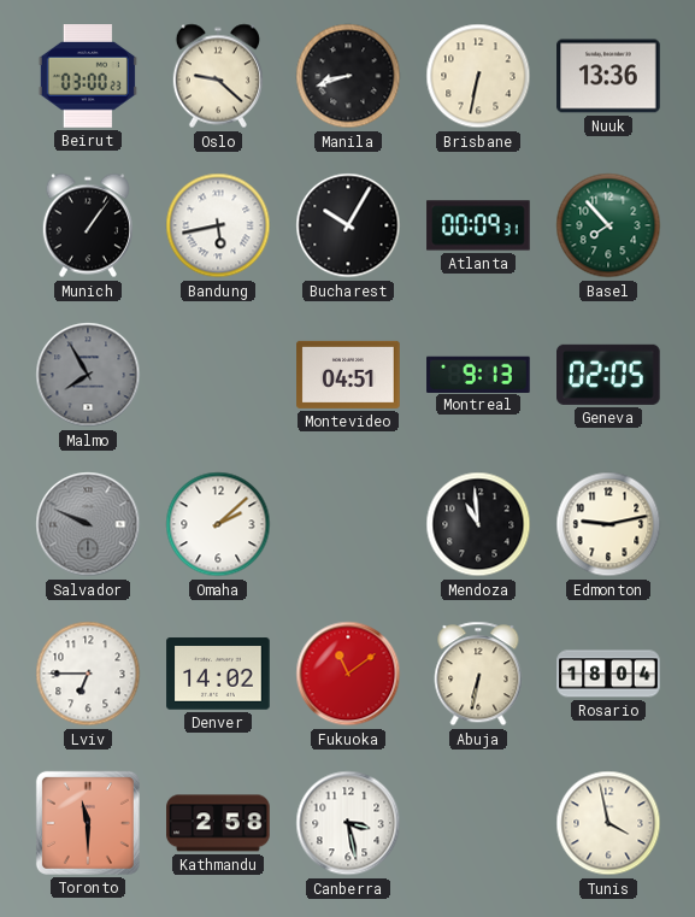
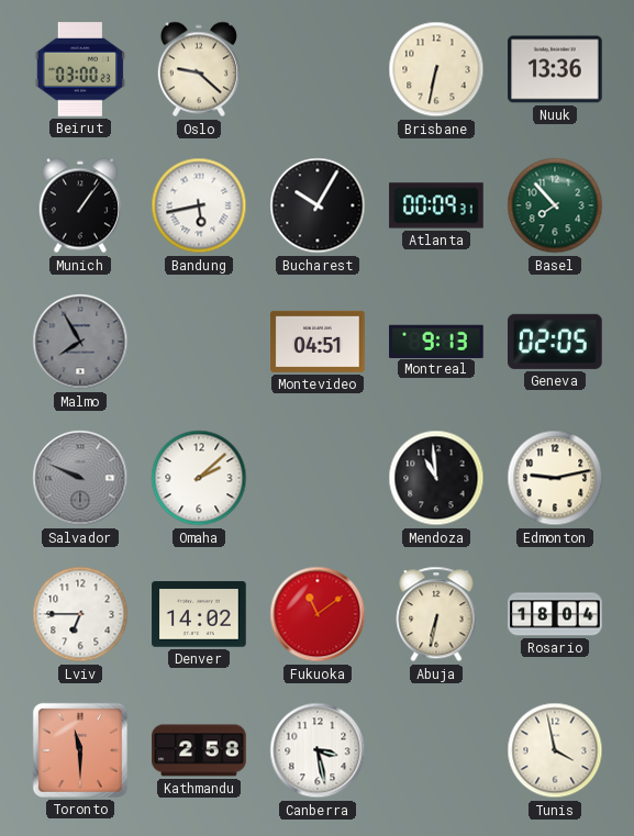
Manila: 8:42 -> none (348, 76)
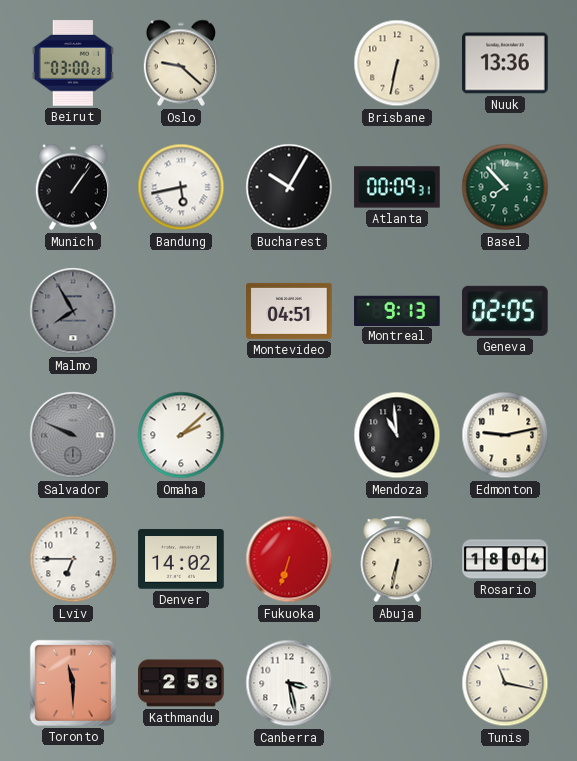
Fukuoka: 11:09 -> 6:33 (289, 559)
Tunis: 3:58 -> 11:17 (505, 683)
